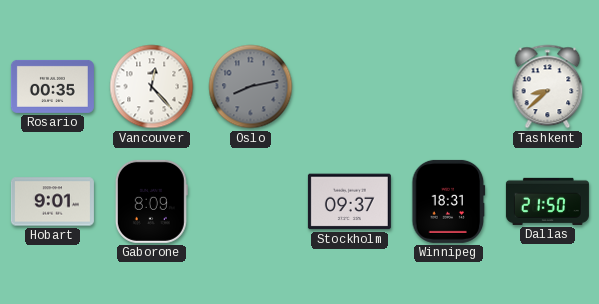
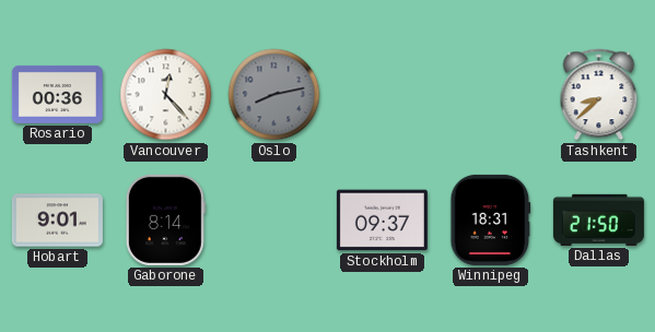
Rosario: 00:35 -> 00:36 (57, 94)
Gaborone: 8:09 -> 8:14 (165, 220)
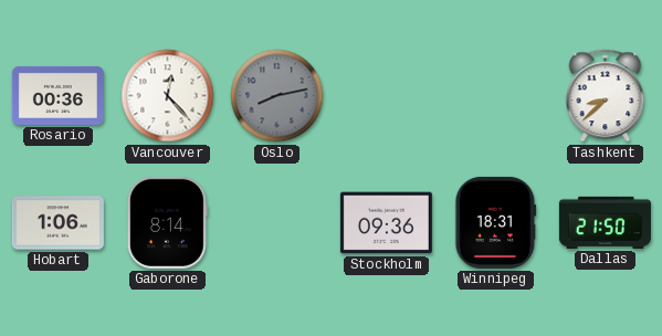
Hobart: 9:01 -> 1:06 (57, 223)
Stockholm: 09:37 -> 09:36 (386, 223)
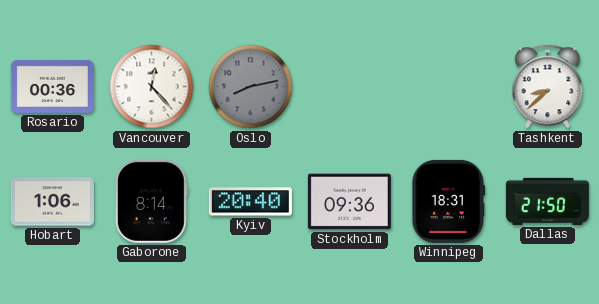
Kyiv: none -> 20:40 (250, 202)
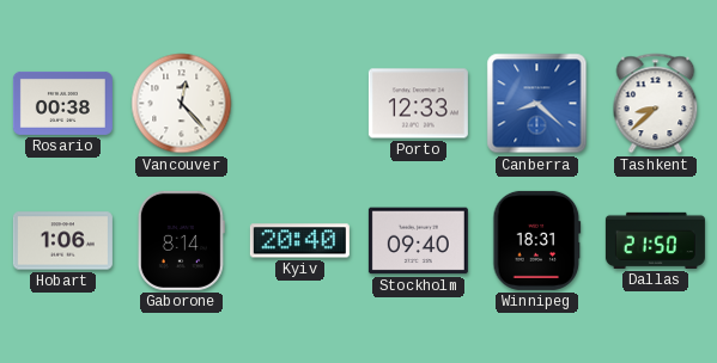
Rosario: 00:36 -> 00:38 (62, 103)
Oslo: 8:13 -> none (251, 87)
Porto: none -> 12:33 (418, 104)
Canberra: none -> 8:22 (537, 104)
Stockholm: 09:36 -> 09:40 (418, 241)
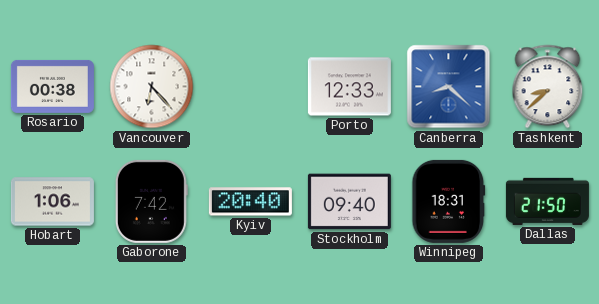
Vancouver: 12:23 -> 6:23 (152, 87)
Gaborone: 8:14 -> 7:42 (151, 201)
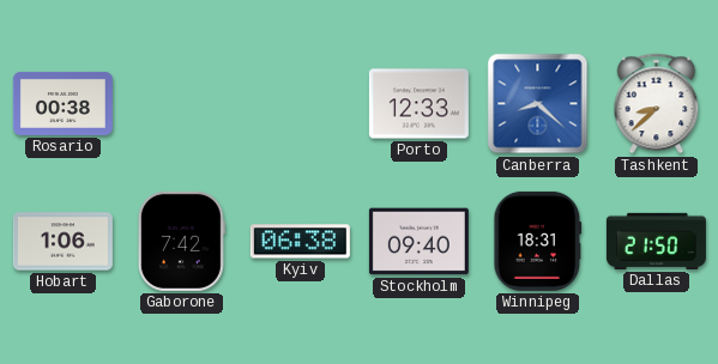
Vancouver: 6:23 -> none (152, 87)
Kyiv: 20:40 -> 06:38 (300, 242)
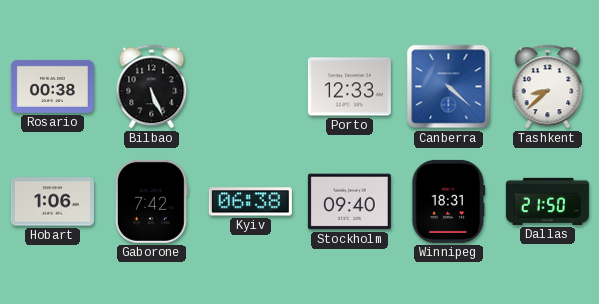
Bilbao: none -> 5:26 (152, 87)
Canberra: 8:22 -> 4:22 (449, 87)
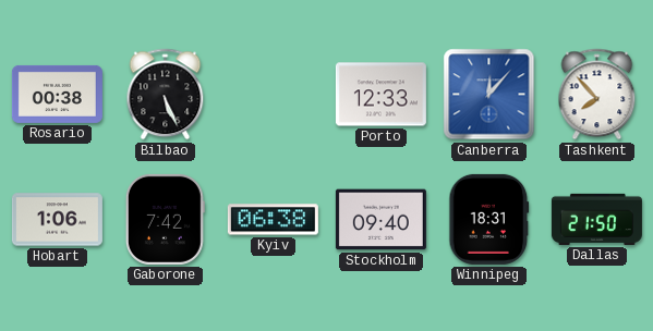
Canberra: 4:22 -> 12:07 (489, 95)
Tashkent: 8:38 -> 7:53 (597, 95)
